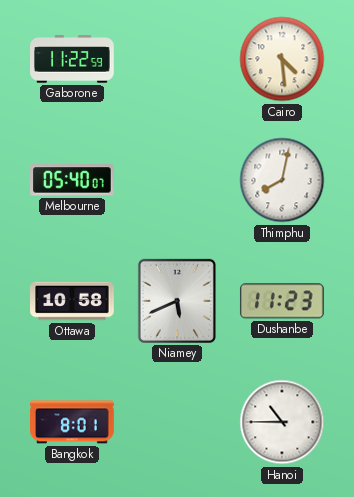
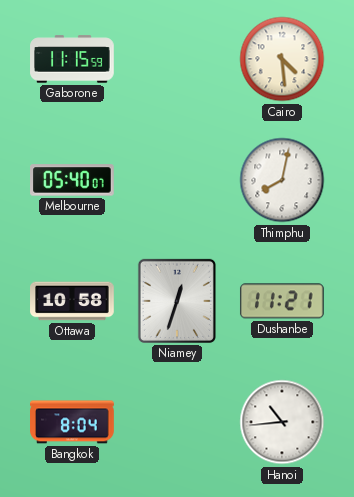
Gaborone: 11:22 -> 11:15 (72, 59)
Niamey: 5:41 -> 12:33 (177, 301)
Dushanbe: 11:23 -> 11:21 (282, 301)
Bangkok: 8:01 -> 8:04 (72, 422)
Hanoi: 10:45 -> 10:44 (282, 422)
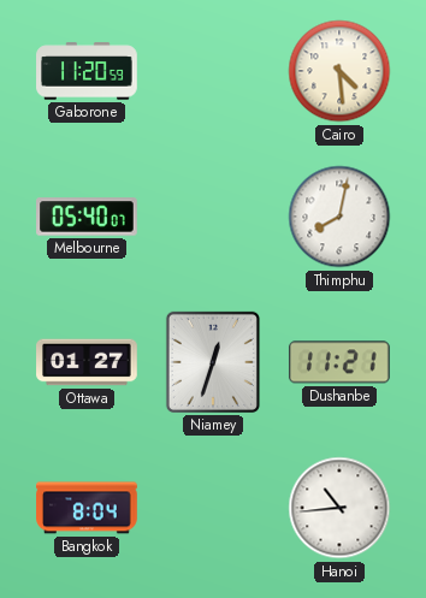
Gaborone: 11:15 -> 11:20 (87, 71)
Ottawa: 10:58 -> 01:27 (87, 362)
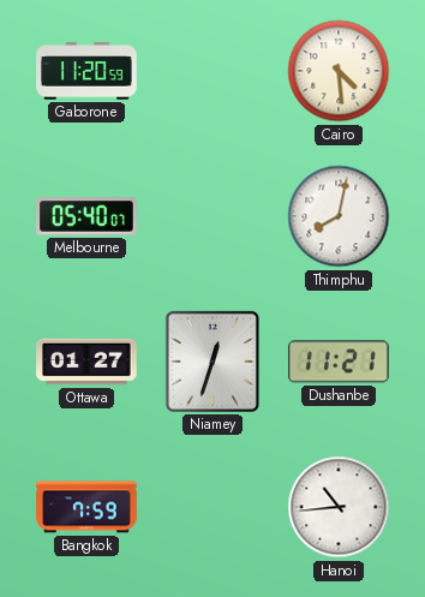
Bangkok: 8:04 -> 7:59 (86, 507)
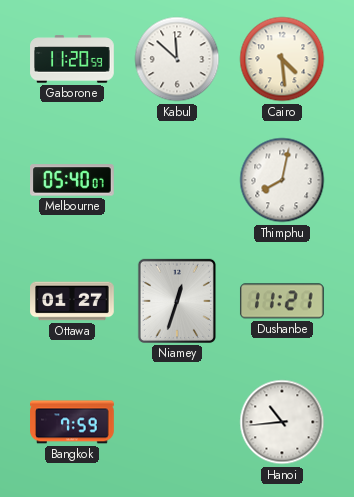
Kabul: none -> 11:52 (177, 59)
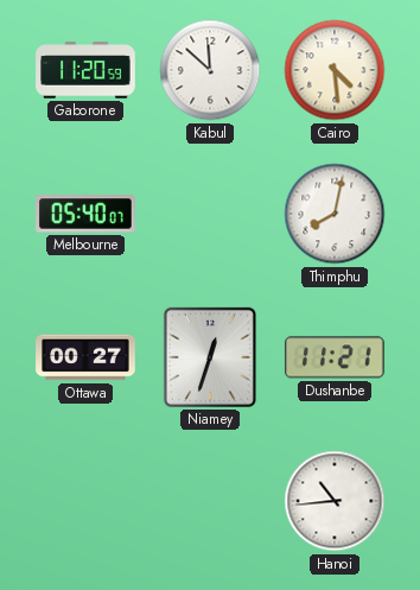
Ottawa: 01:27 -> 00:27 (85, 357)
Bangkok: 7:59 -> none (72, 422)
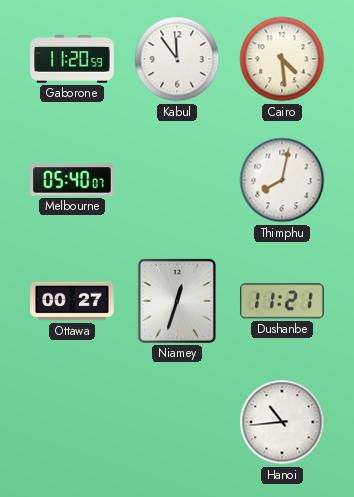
Kabul: 11:52 -> 11:54 (177, 59)
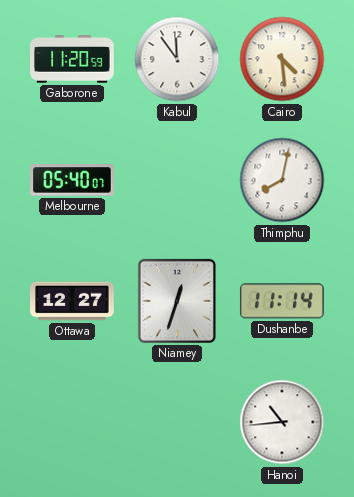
Ottawa: 00:27 -> 12:27 (72, 301)
Dushanbe: 11:21 -> 11:14 (282, 301)
